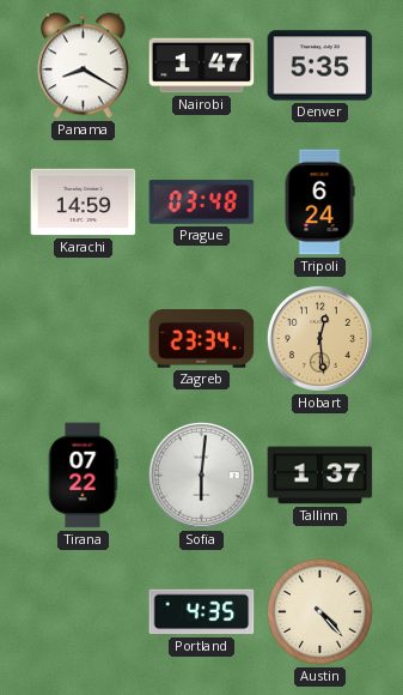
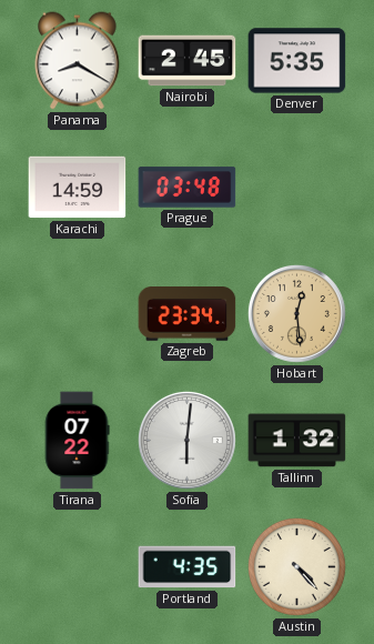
Nairobi: 1:47 -> 2:45 (188, 61)
Tripoli: 6:24 -> none (319, 203)
Tallinn: 1:37 -> 1:32 (297, 441)
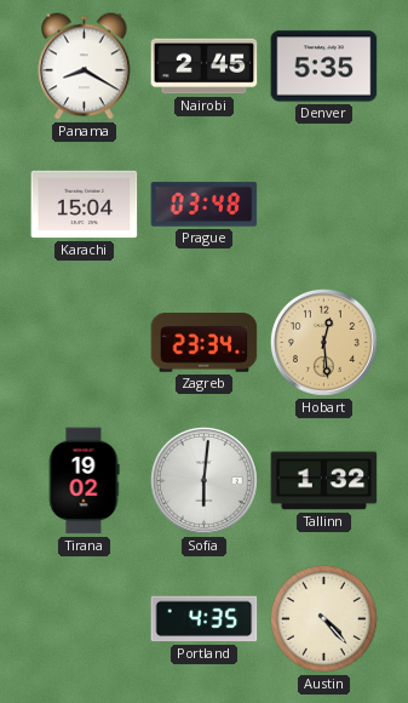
Karachi: 14:59 -> 15:04 (85, 205)
Tirana: 07:22 -> 19:02 (84, 481)
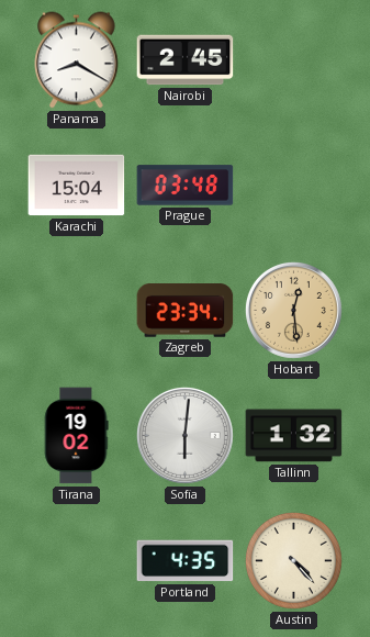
Denver: 5:35 -> none (324, 67)
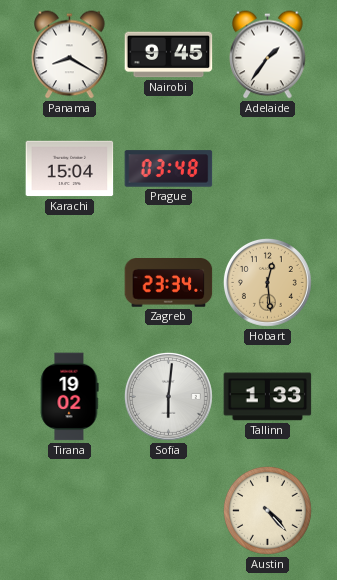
Nairobi: 2:45 -> 9:45 (169, 55)
Adelaide: none -> 1:36 (268, 55)
Tallinn: 1:32 -> 1:33 (268, 397)
Portland: 4:35 -> none (186, 561)
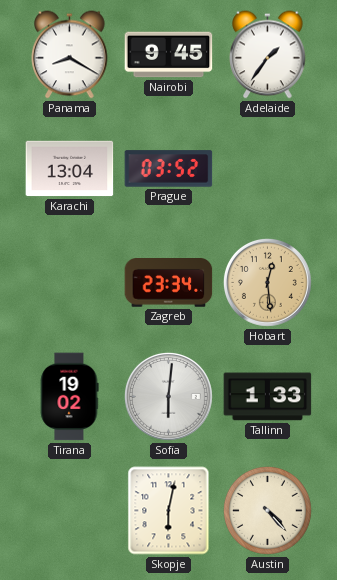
Karachi: 15:04 -> 13:04 (70, 169)
Prague: 03:48 -> 03:52 (169, 169)
Skopje: none -> 6:02 (169, 511)
